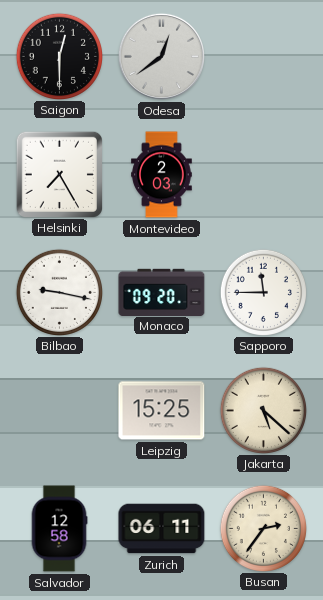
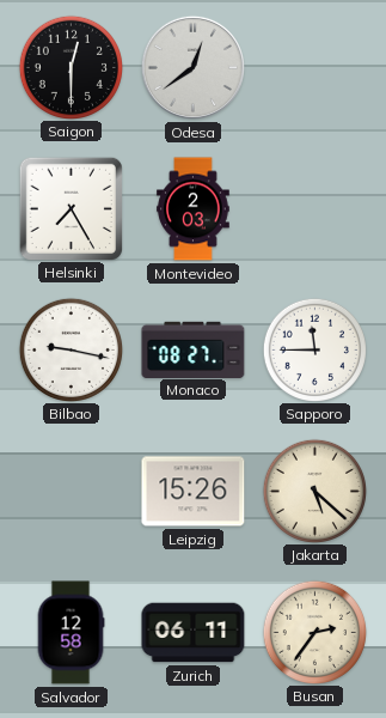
Monaco: 09:20 -> 08:27 (194, 349)
Leipzig: 15:25 -> 15:26 (194, 492)
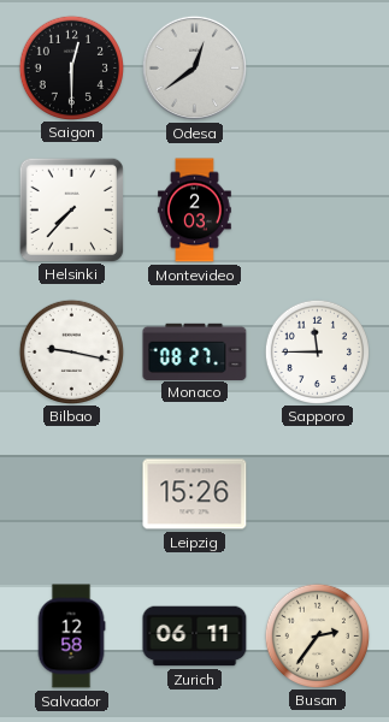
Helsinki: 7:25 -> 7:37 (71, 209)
Jakarta: 5:22 -> none (314, 491)
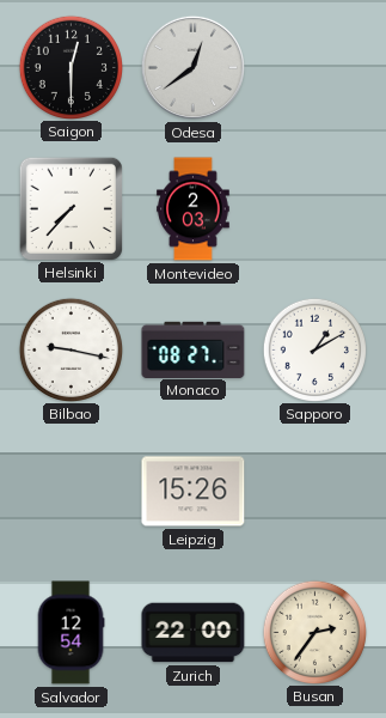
Sapporo: 11:45 -> 1:10 (314, 349)
Salvador: 12:58 -> 12:54 (71, 633)
Zurich: 06:11 -> 22:00 (194, 633)
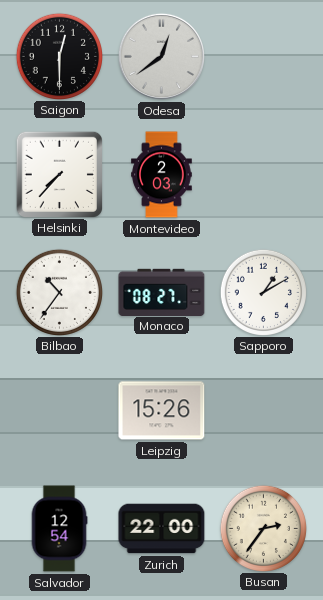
Bilbao: 9:17 -> 10:36 (59, 292)
